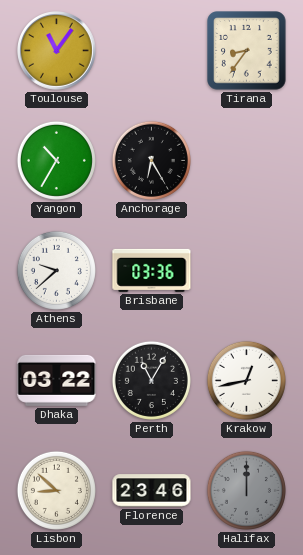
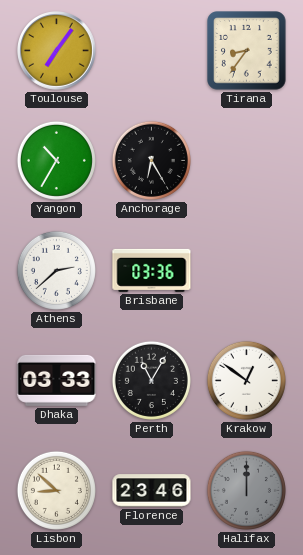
Toulouse: 11:06 -> 7:06 (57, 51)
Athens: 9:38 -> 2:38 (56, 270)
Dhaka: 03:22 -> 03:33 (57, 380)
Krakow: 12:43 -> 12:51 (246, 380)
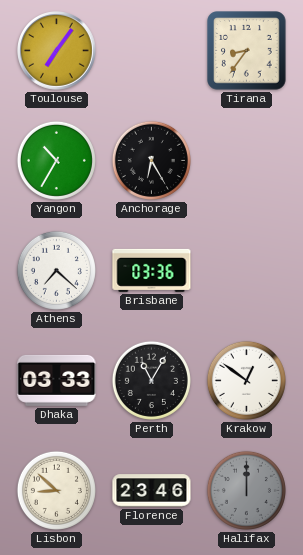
Athens: 2:38 -> 7:22 (56, 270)
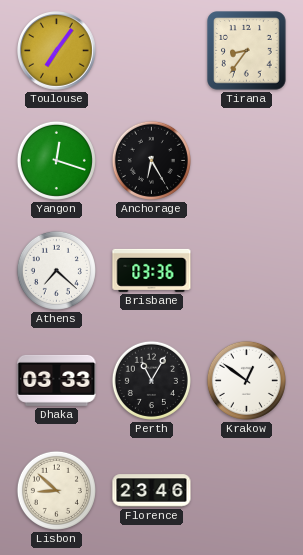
Yangon: 10:35 -> 12:18 (56, 160)
Halifax: 12:00 -> none (246, 490)
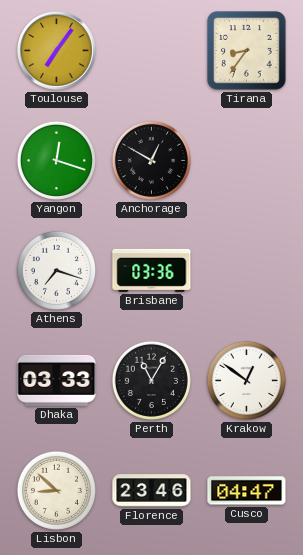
Anchorage: 6:25 -> 12:50 (151, 160)
Athens: 7:22 -> 7:18 (56, 270)
Cusco: none -> 04:47 (247, 491)
